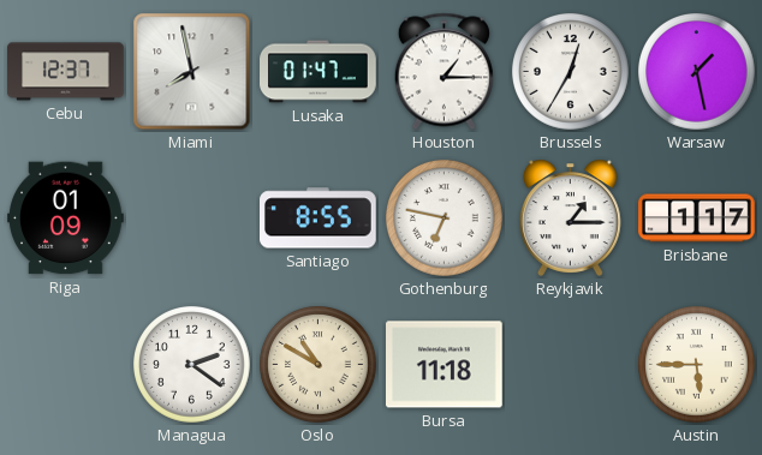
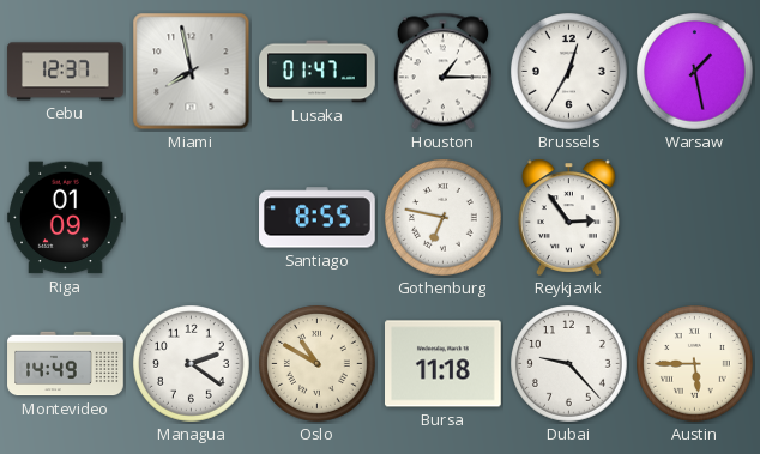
Reykjavik: 1:15 -> 2:54 (568, 217)
Brisbane: 1:17 -> none (697, 218)
Montevideo: none -> 14:49 (66, 364)
Dubai: none -> 9:23 (569, 364)
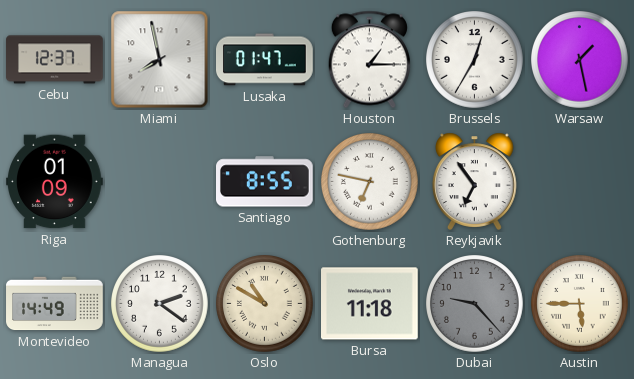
Reykjavik: 2:54 -> 6:54 (474, 181)
Dubai dial: white -> grey (475, 304)
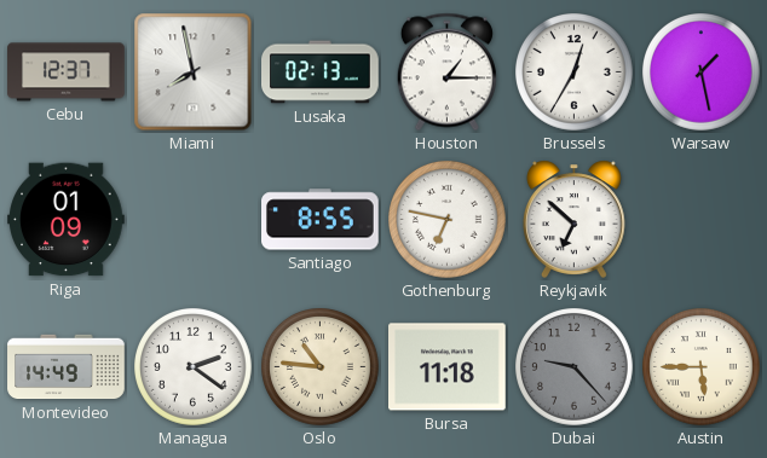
Lusaka: 01:47 -> 02:13 (321, 73)
Reykjavik: 6:54 -> 6:52 (573, 219)
Oslo: 10:50 -> 10:46 (321, 367)
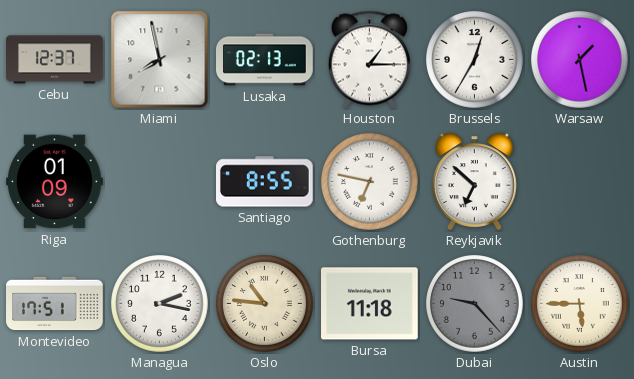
Montevideo: 14:49 -> 17:51 (55, 304)
Managua: 2:21 -> 2:17 (160, 304)
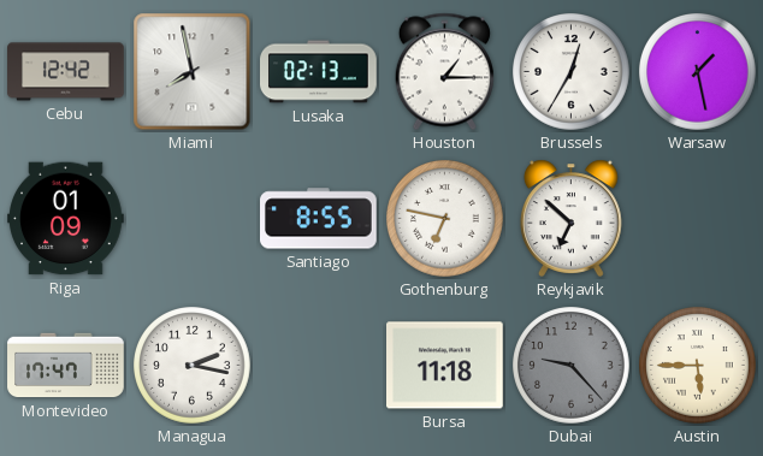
Cebu: 12:37 -> 12:42 (66, 72)
Montevideo: 17:51 -> 17:47 (66, 366)
Oslo: 10:46 -> none (265, 304)
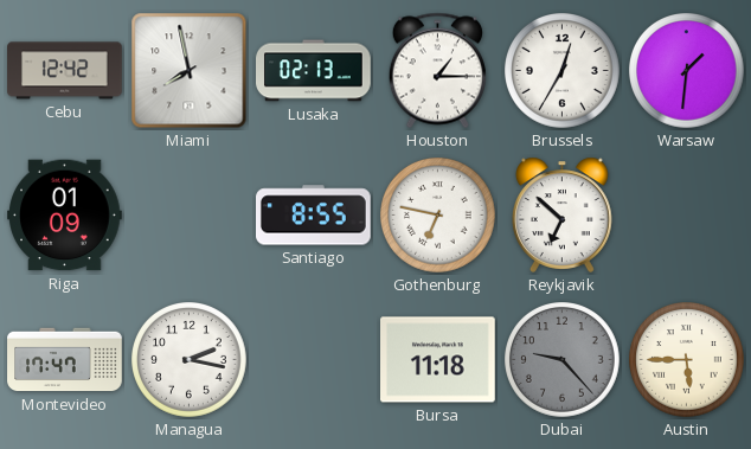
Warsaw: 1:28 -> 1:31 (687, 71)
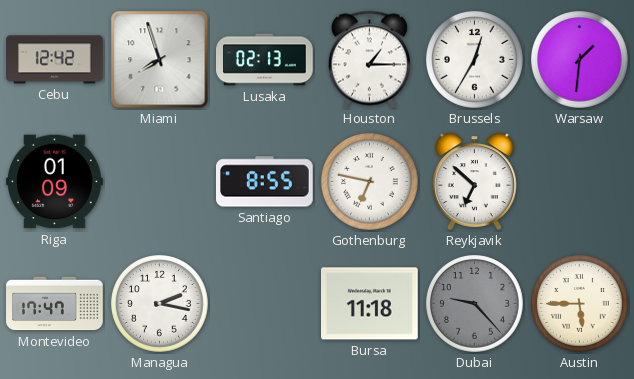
Miami: 7:58 -> 7:57 (160, 60)
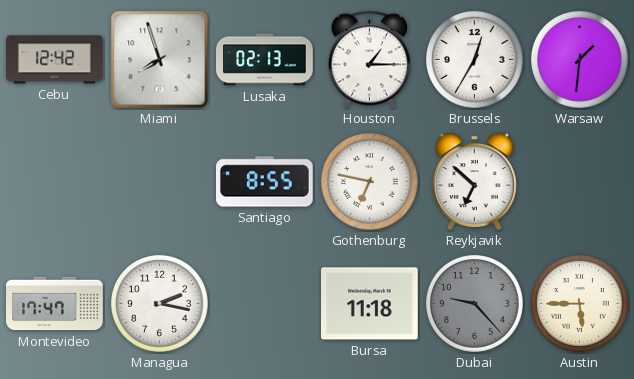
Riga: 01:09 -> none (55, 182)
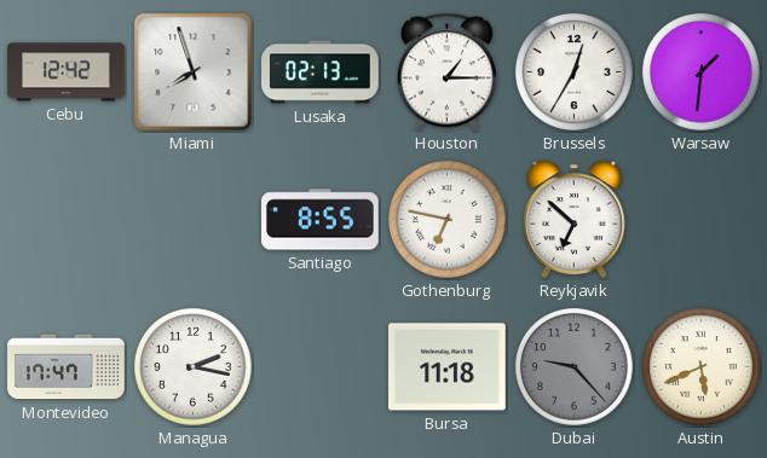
Austin: 5:45 -> 5:41 (702, 367)
